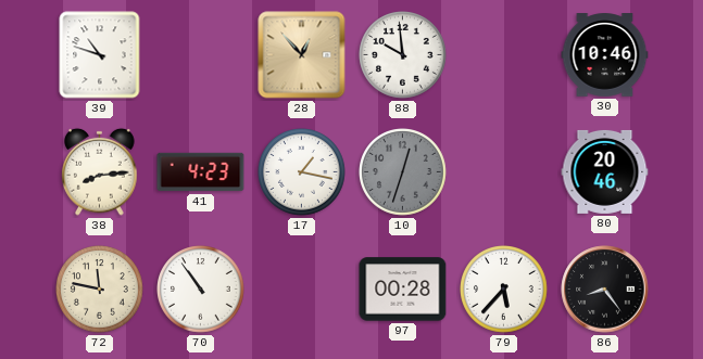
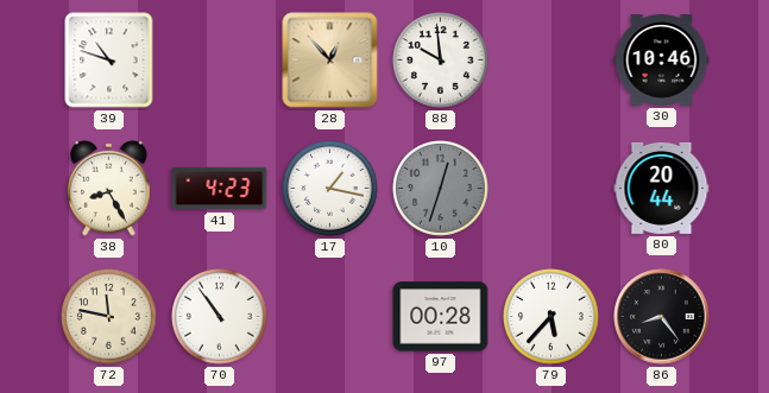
38: 8:14 -> 8:25 (109, 188)
80: 20:46 -> 20:44 (662, 188)
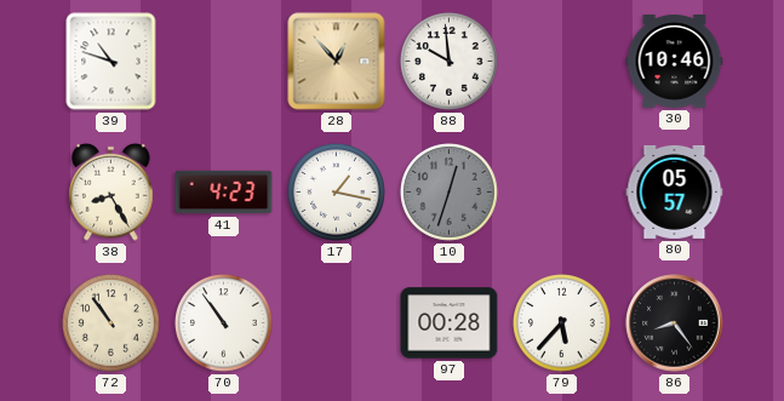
80: 20:44 -> 05:57 (675, 191)
72: 11:47 -> 10:54 (111, 323)
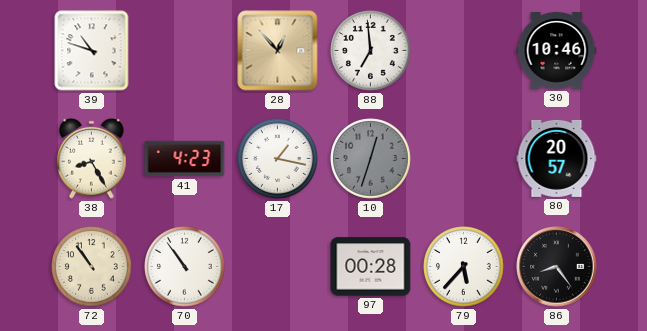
88: 9:59 -> 6:59 (371, 51)
80: 05:57 -> 20:57 (557, 158)
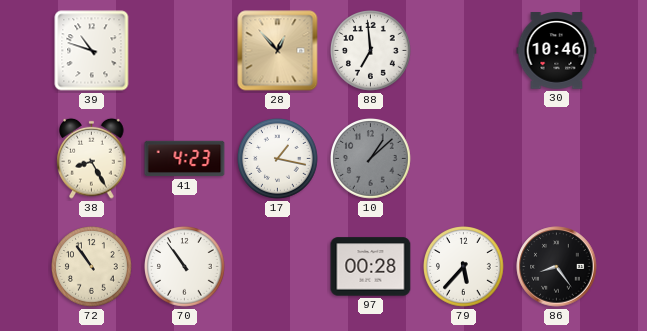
10: 12:33 -> 1:08 (371, 159)
80: 20:57 -> none (557, 158)
